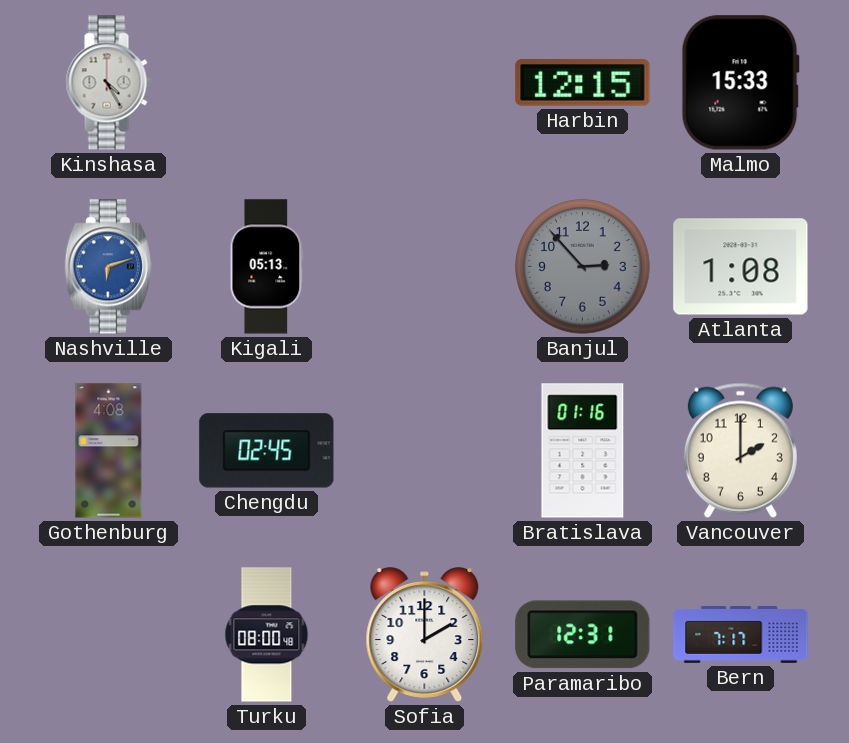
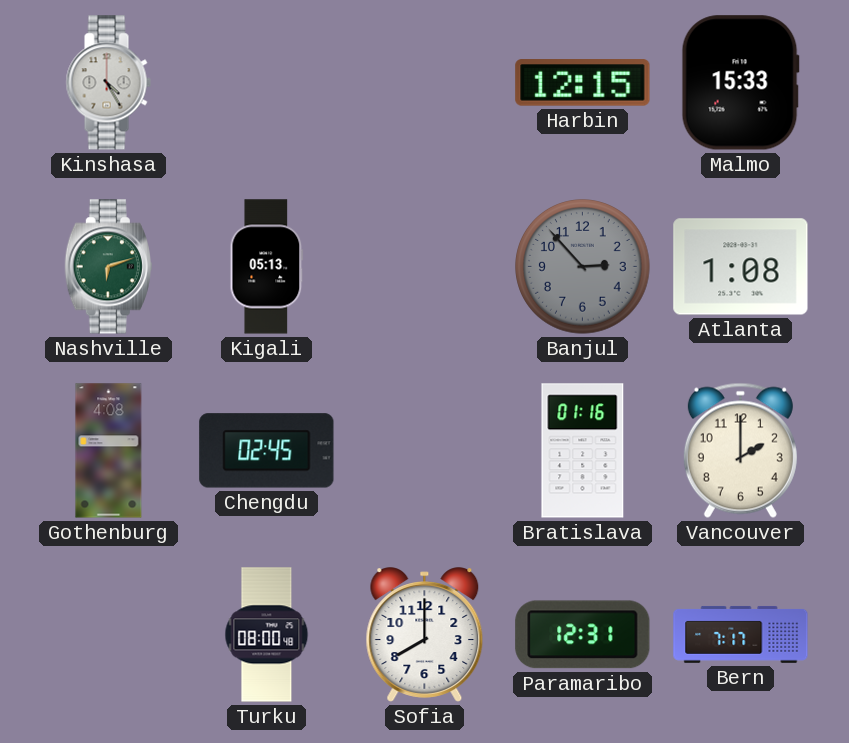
Nashville dial: blue -> green (108, 267)
Sofia: 2:00 -> 8:00 (425, 635)
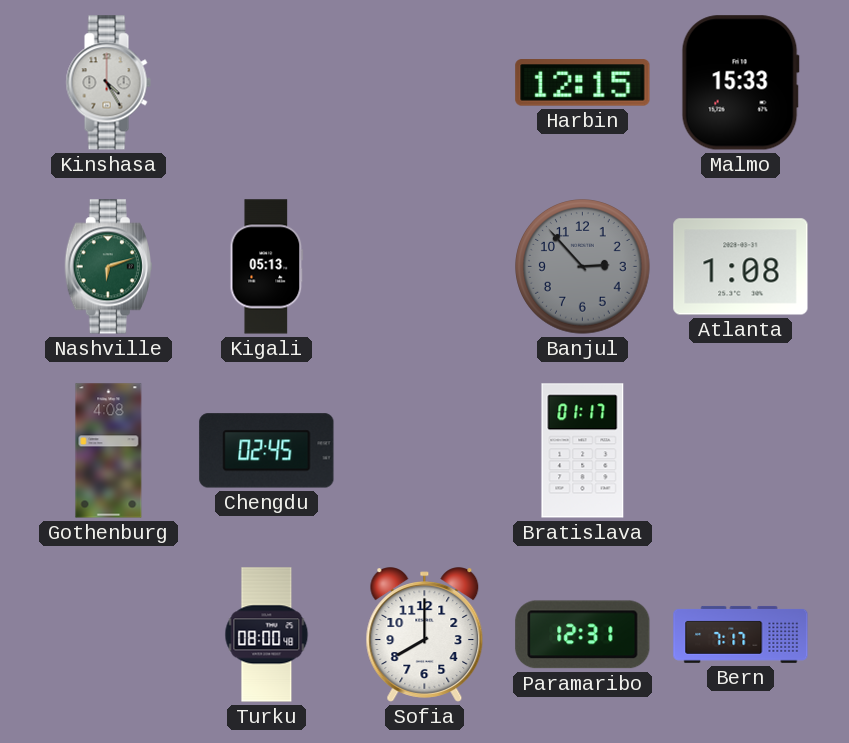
Bratislava: 01:16 -> 01:17 (583, 451)
Vancouver: 2:00 -> none (740, 450)
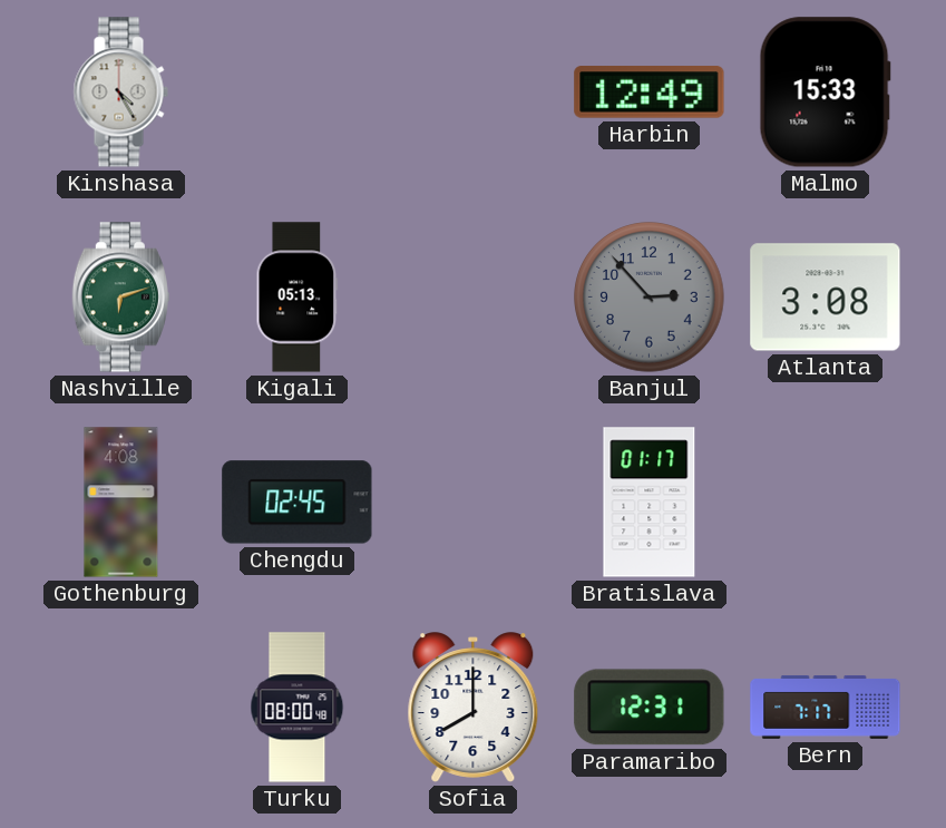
Harbin: 12:15 -> 12:49 (650, 92)
Atlanta: 1:08 -> 3:08 (826, 298)
